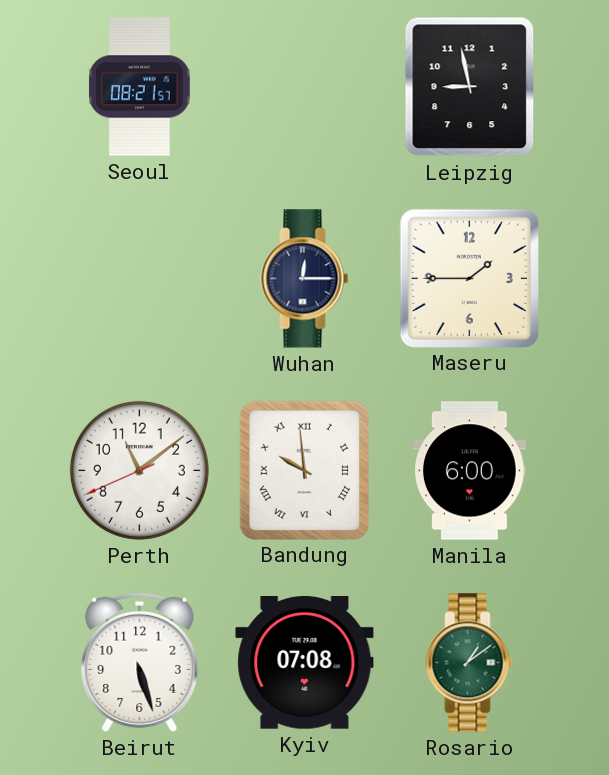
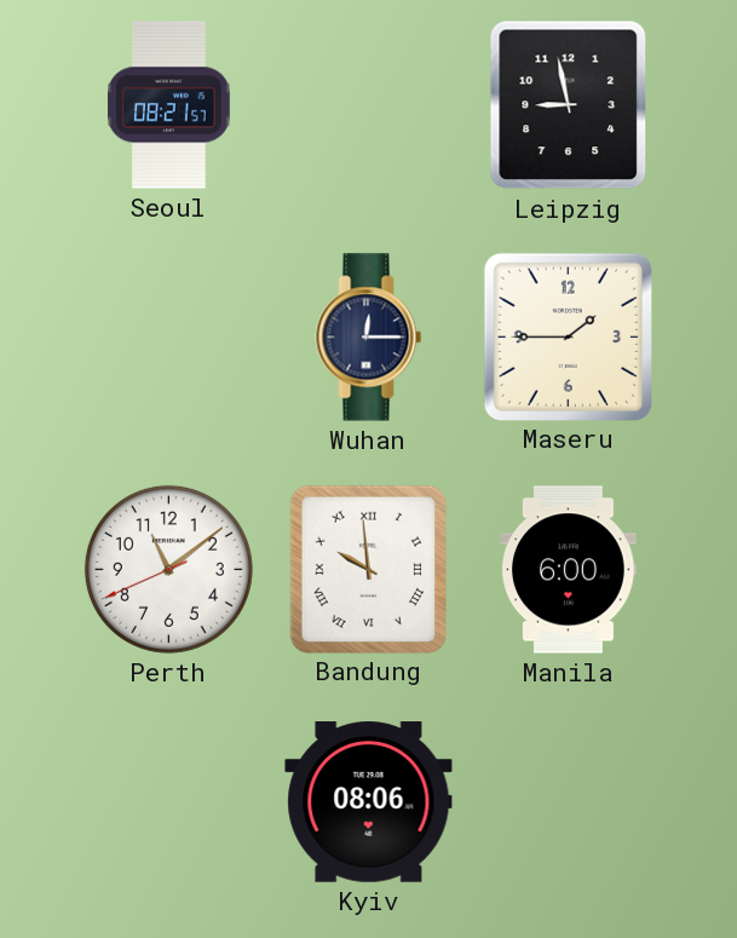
Beirut: 5:27 -> none (140, 662)
Kyiv: 07:08 -> 08:06 (369, 802)
Rosario: 1:09 -> none (470, 663)
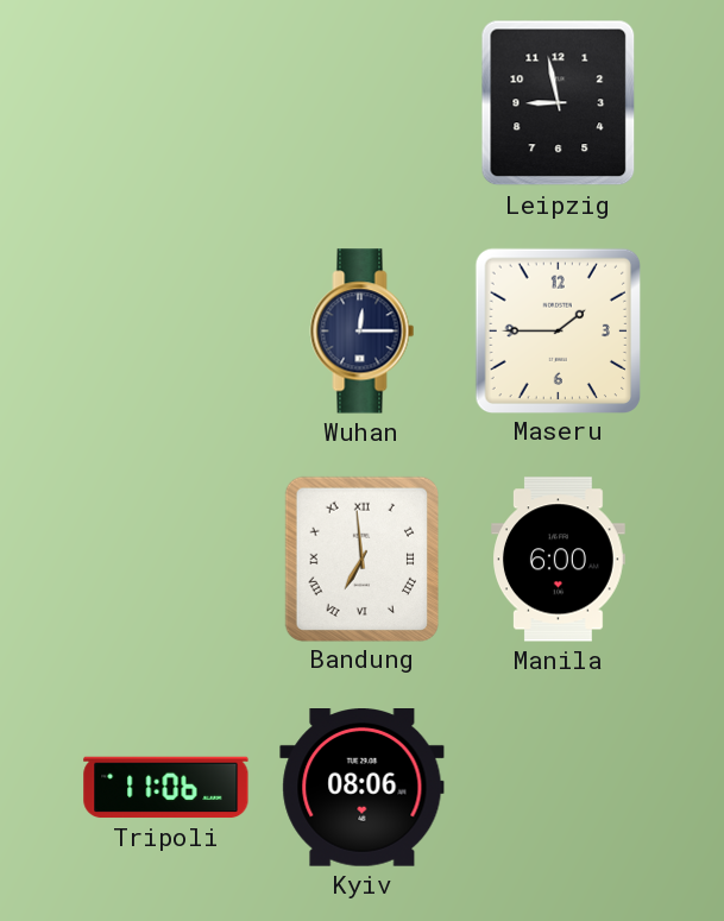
Seoul: 08:21 -> none (169, 105)
Perth: 11:08 -> none (168, 569)
Bandung: 9:59 -> 6:59 (361, 559)
Tripoli: none -> 11:06 (166, 788)
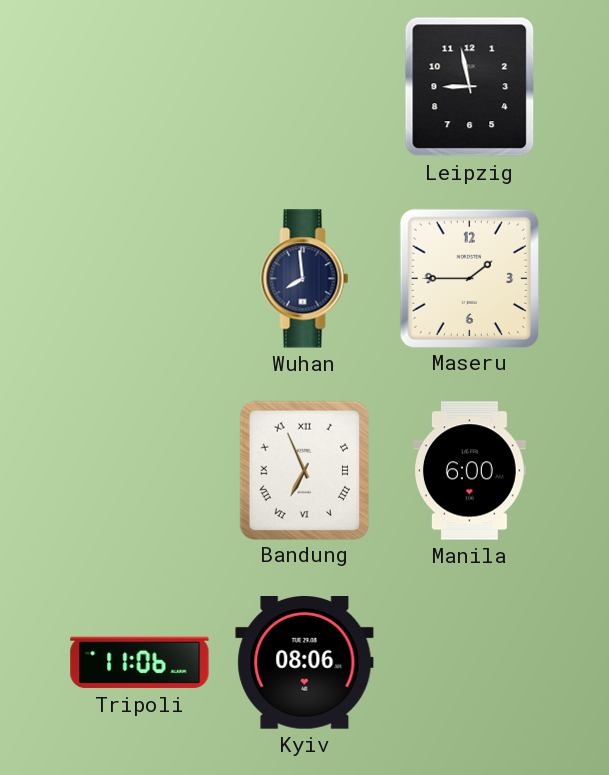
Wuhan: 12:15 -> 7:59 (305, 279)
Bandung: 6:59 -> 6:56 (304, 470)
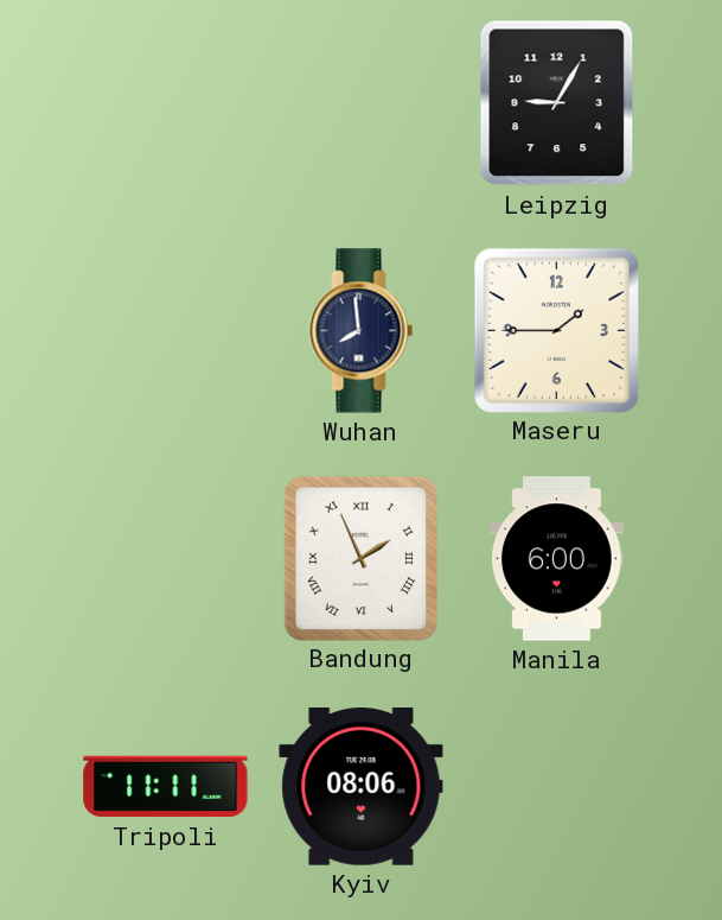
Leipzig: 8:58 -> 9:05 (557, 103)
Bandung: 6:56 -> 1:56 (360, 558)
Tripoli: 11:06 -> 11:11 (166, 787)
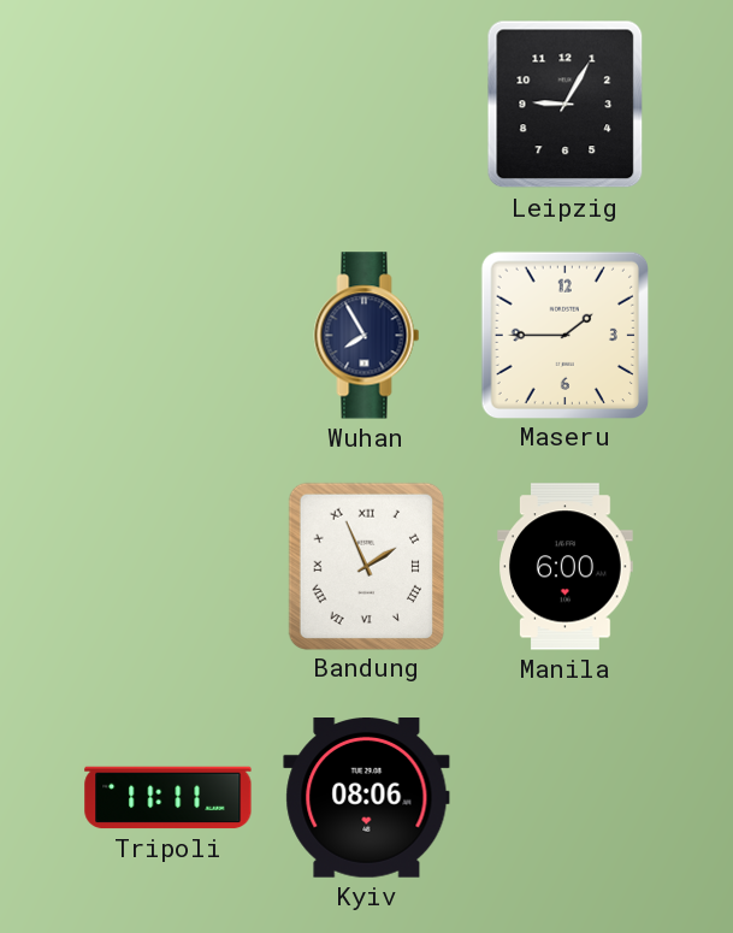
Wuhan: 7:59 -> 7:55 (367, 336)
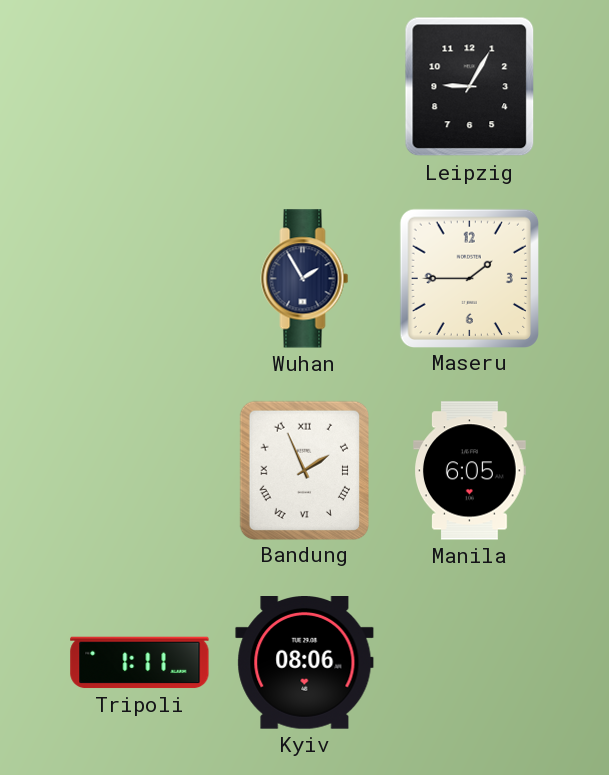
Wuhan: 7:55 -> 1:55 (305, 279)
Manila: 6:00 -> 6:05 (470, 471)
Tripoli: 11:11 -> 1:11 (140, 663)
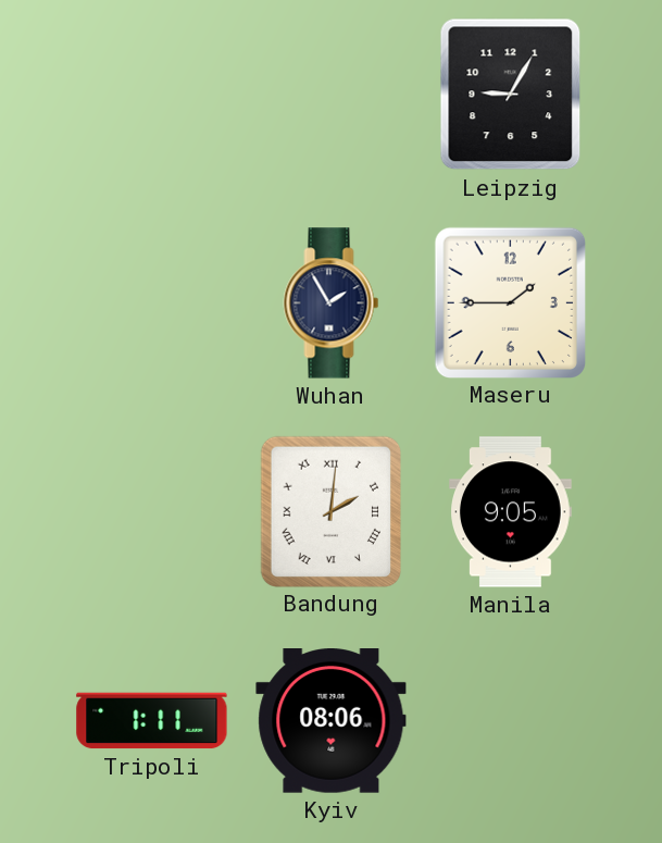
Bandung: 1:56 -> 2:01 (330, 511)
Manila: 6:05 -> 9:05 (511, 512)
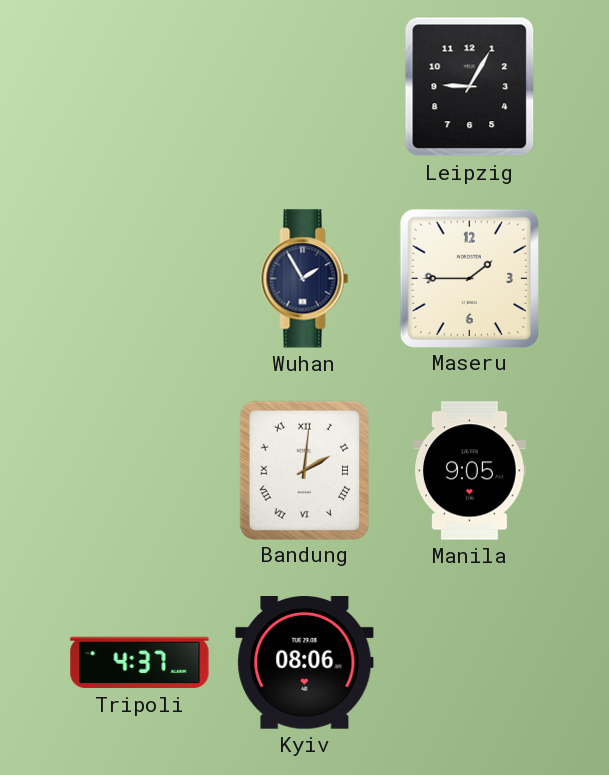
Tripoli: 1:11 -> 4:37 (140, 663)
